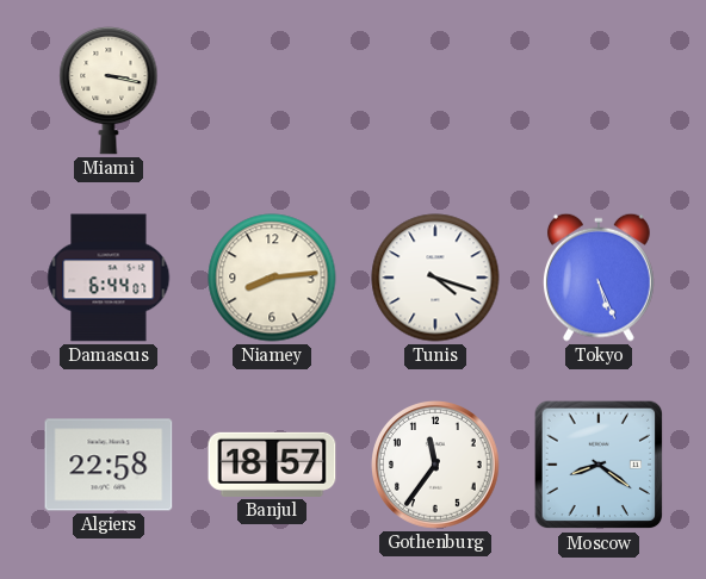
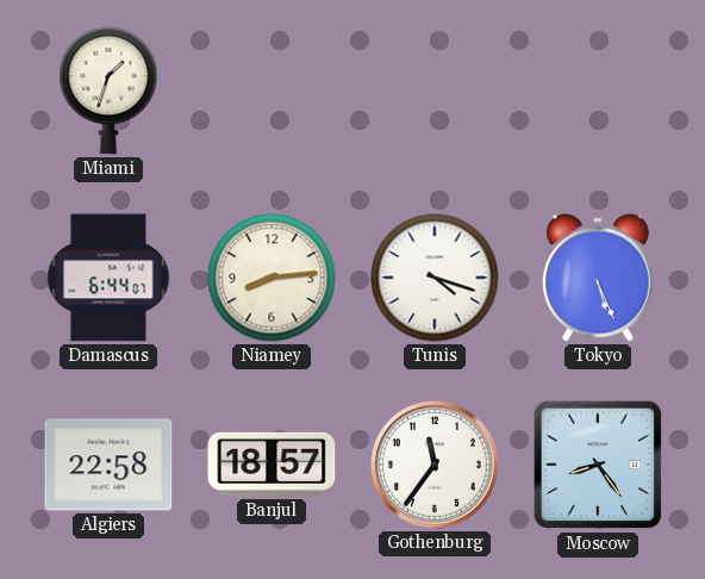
Miami: 3:17 -> 1:33 (108, 91)
Moscow: 8:21 -> 8:24 (598, 465)
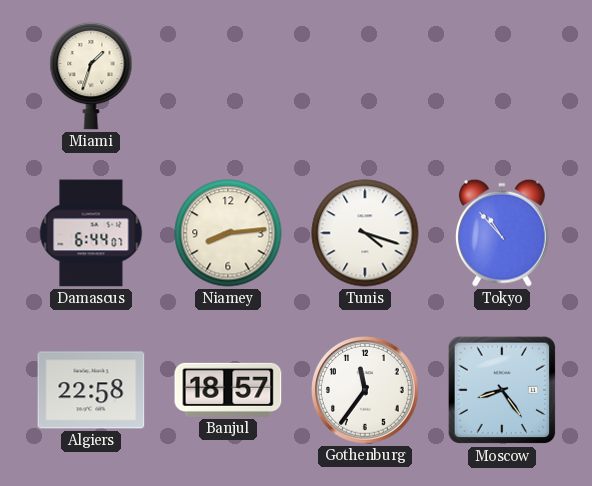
Tokyo: 5:26 -> 10:53 (502, 233)
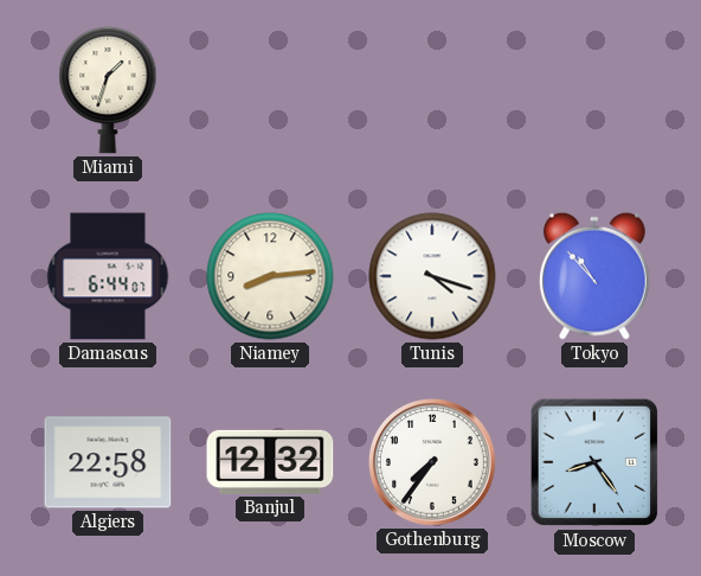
Banjul: 18:57 -> 12:32 (270, 462)
Gothenburg: 11:36 -> 7:36 (432, 462)
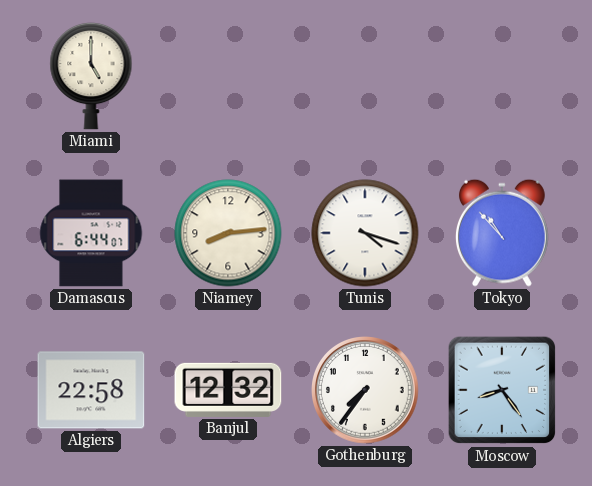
Miami: 1:33 -> 5:00 (91, 76)
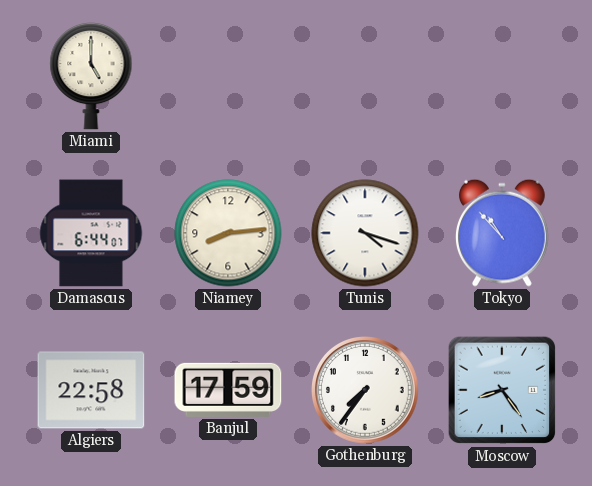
Banjul: 12:32 -> 17:59 (228, 390)
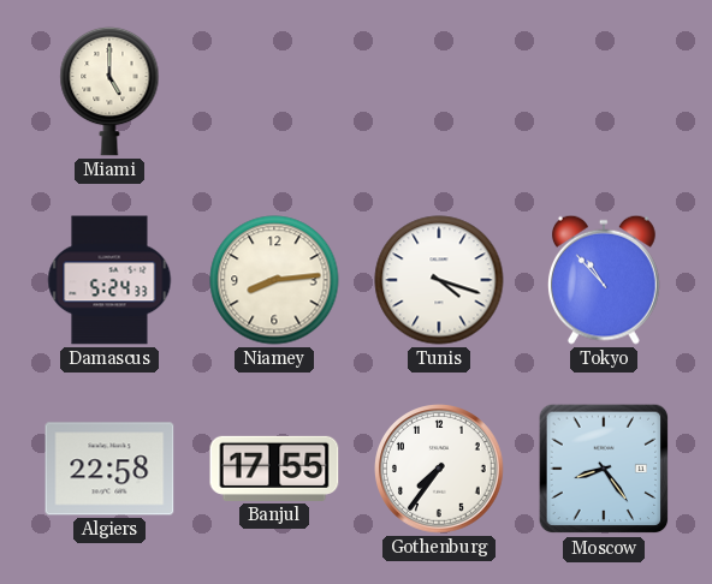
Damascus: 6:44 -> 5:24 (109, 280)
Banjul: 17:59 -> 17:55 (274, 469)
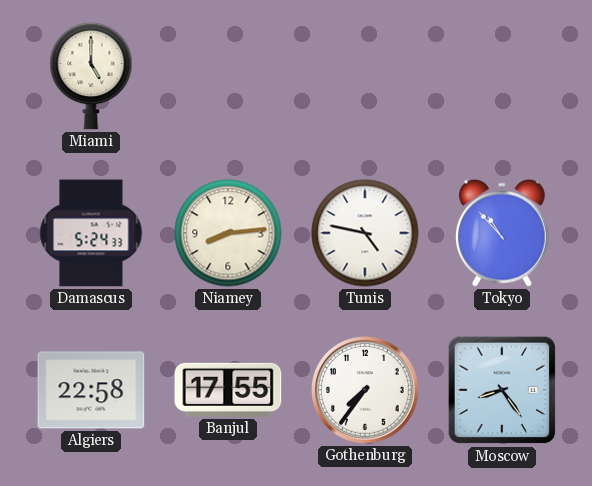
Tunis: 4:18 -> 4:47 (365, 233)
